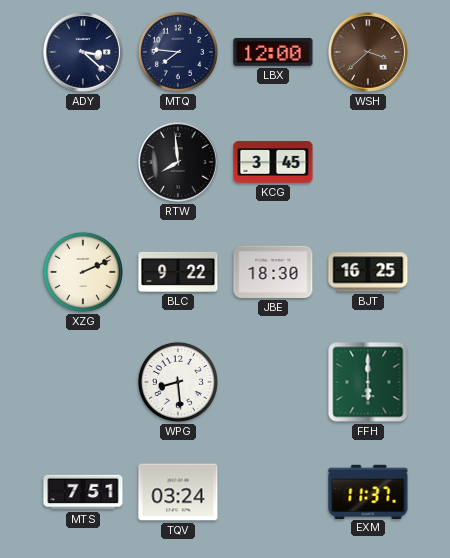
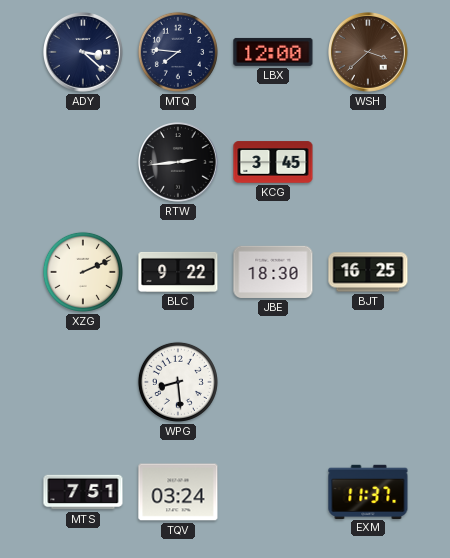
RTW: 7:59 -> 2:44 (179, 163)
FFH: 6:00 -> none (368, 382)
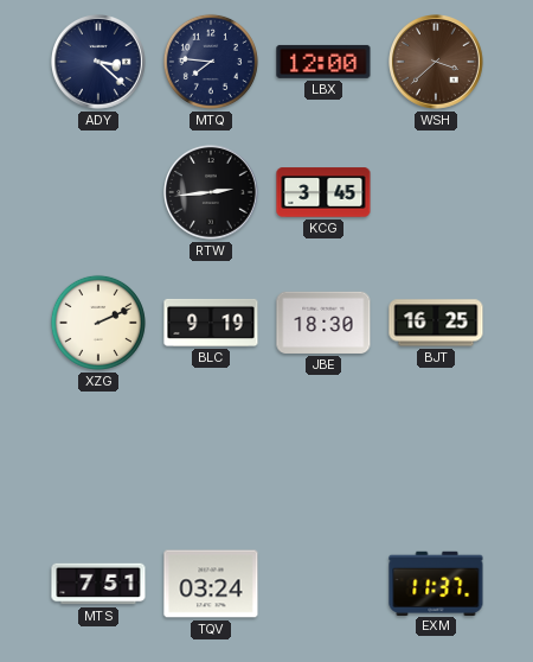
BLC: 9:22 -> 9:19 (211, 323)
WPG: 8:29 -> none (178, 382)
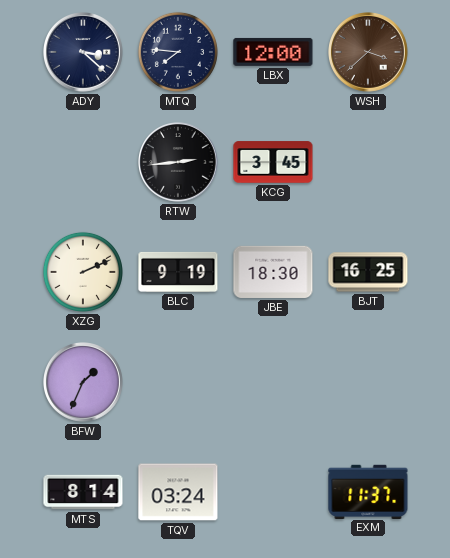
BFW: none -> 1:34 (84, 383)
MTS: 7:51 -> 8:14 (83, 492)
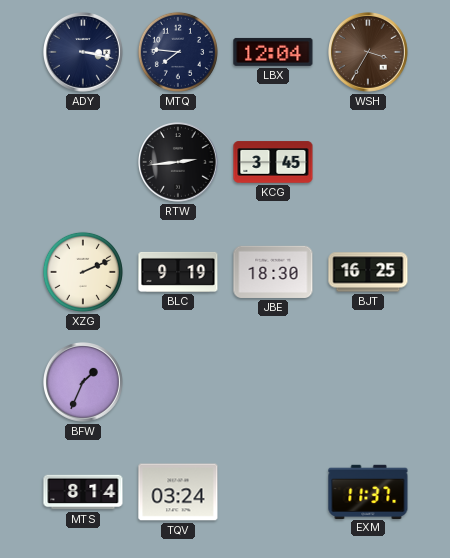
ADY: 3:22 -> 3:17 (84, 53)
LBX: 12:00 -> 12:04 (273, 52)
WSH: 3:38 -> 3:35 (369, 53)
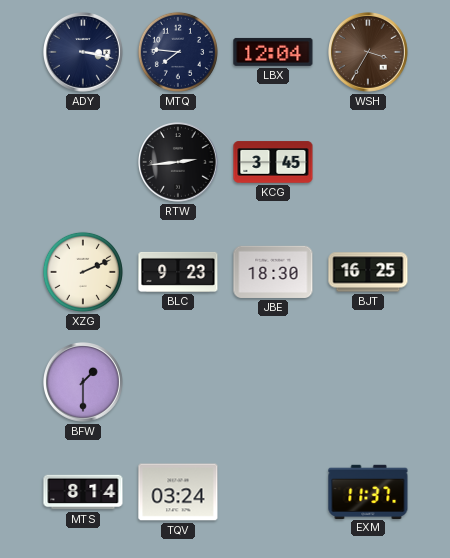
BLC: 9:19 -> 9:23 (178, 272)
BFW: 1:34 -> 1:30 (84, 383)
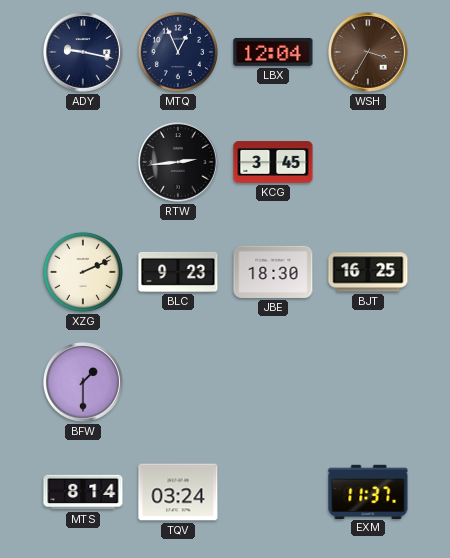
ADY: 3:17 -> 9:17 (84, 53)
MTQ: 7:46 -> 12:56 (178, 52)
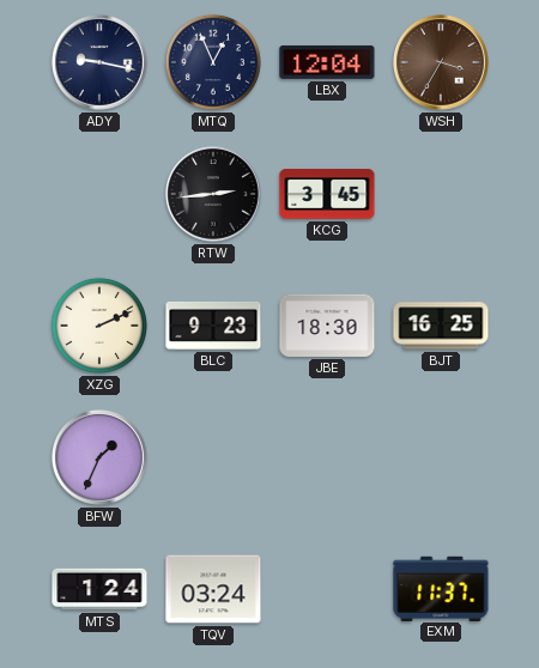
BFW: 1:30 -> 1:34 (101, 459)
MTS: 8:14 -> 1:24 (99, 589)
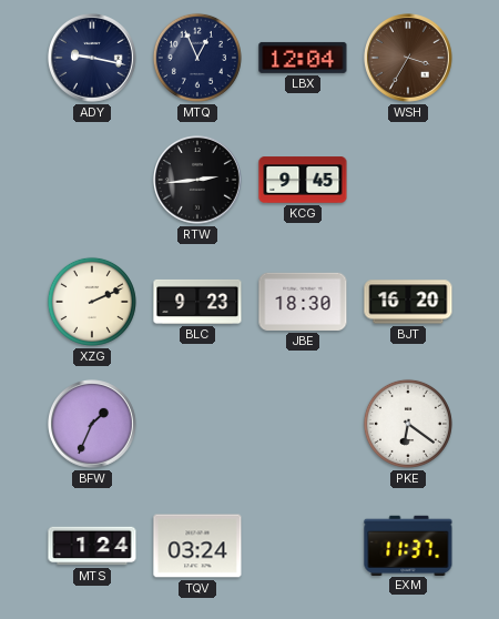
KCG: 3:45 -> 9:45 (303, 180)
BJT: 16:25 -> 16:20 (408, 302)
PKE: none -> 6:21 (408, 424)
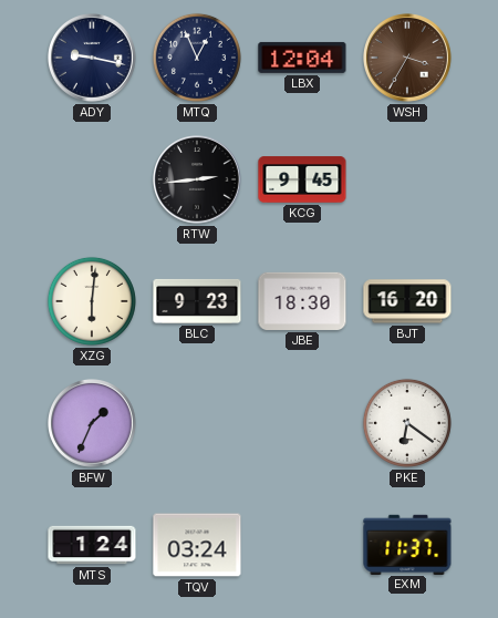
XZG: 2:11 -> 6:01 (92, 301)
